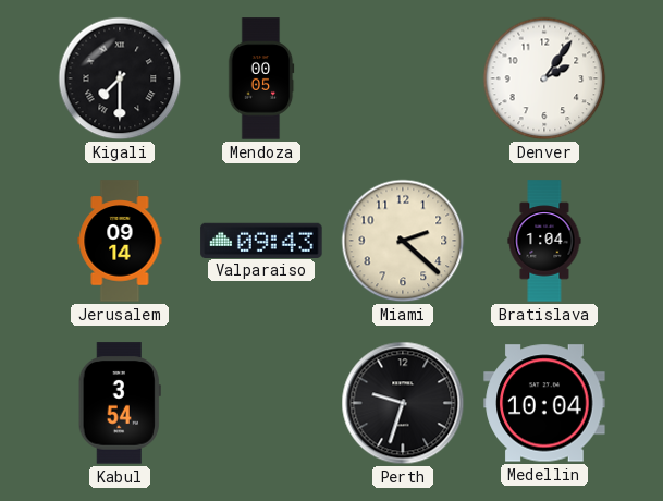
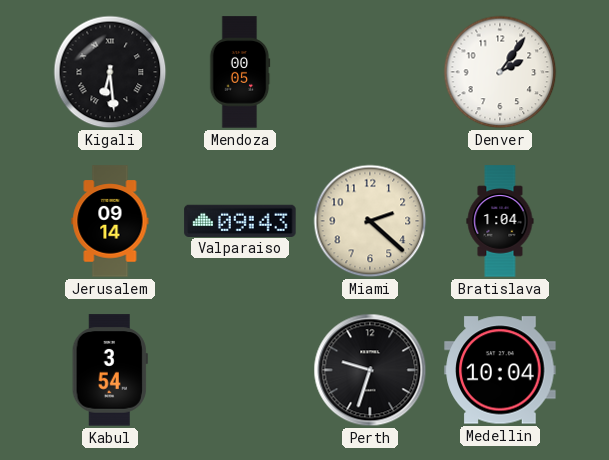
Kigali: 7:30 -> 6:29 (110, 72)
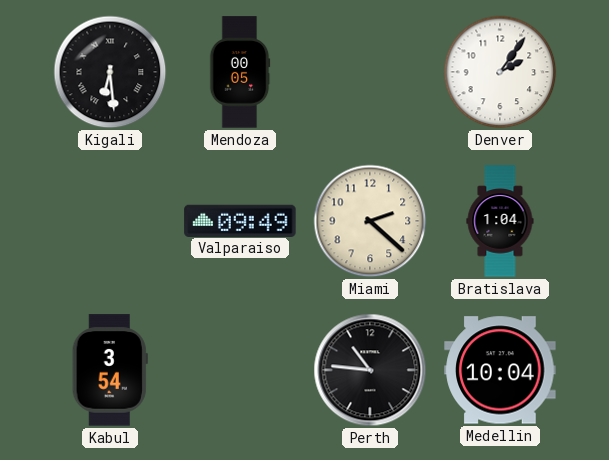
Jerusalem: 09:14 -> none (110, 221)
Valparaiso: 09:43 -> 09:49 (240, 220)
Perth: 9:33 -> 10:46 (370, 370)
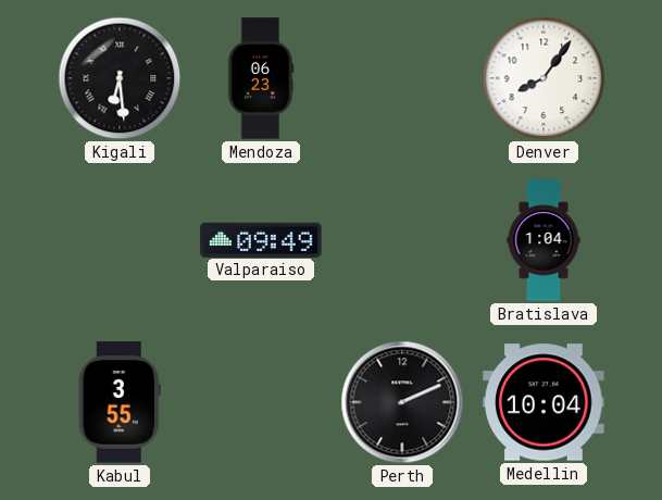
Mendoza: 00:05 -> 06:23 (261, 78)
Denver: 2:06 -> 8:06 (544, 78)
Miami: 2:22 -> none (370, 221)
Kabul: 3:54 -> 3:55 (120, 402)
Perth: 10:46 -> 2:11 (402, 402)
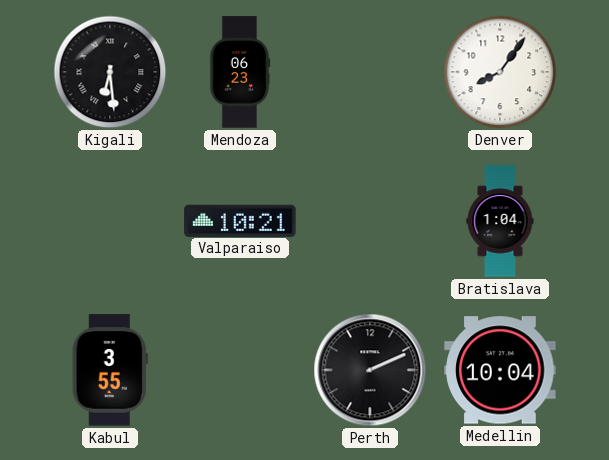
Valparaiso: 09:49 -> 10:21 (240, 220)
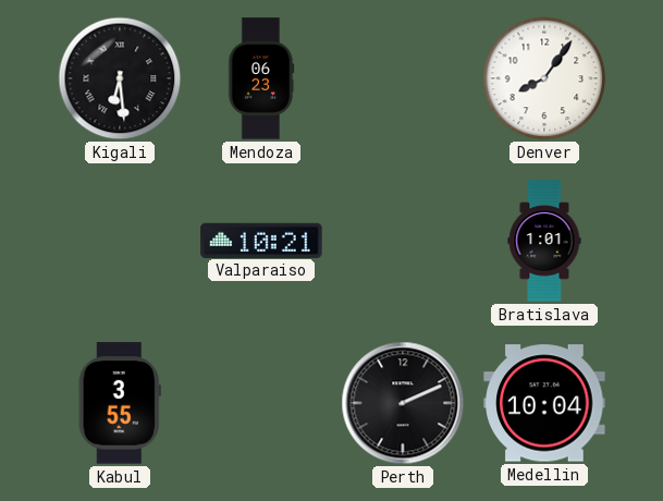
Bratislava: 1:04 -> 1:01 (544, 241)
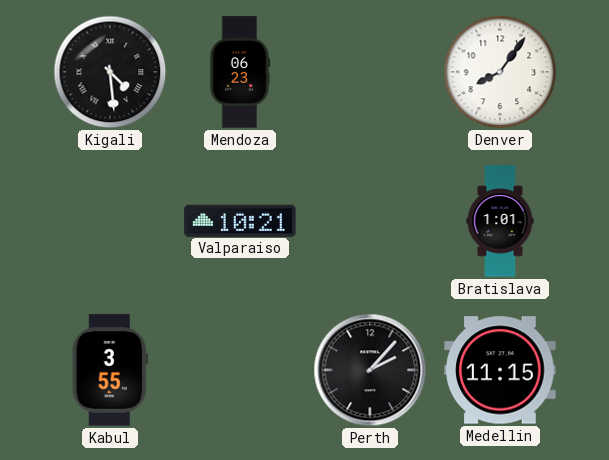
Kigali: 6:29 -> 4:29 (110, 72)
Perth: 2:11 -> 2:07 (370, 370)
Medellin: 10:04 -> 11:15 (500, 370)
